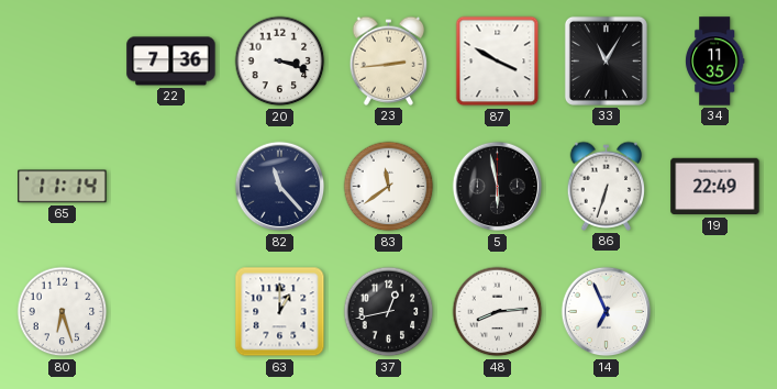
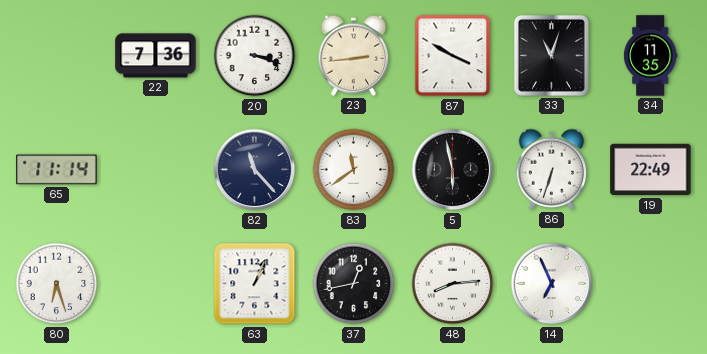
33: 11:05 -> 11:03 (551, 55)
63: 1:00 -> 1:04 (255, 284)
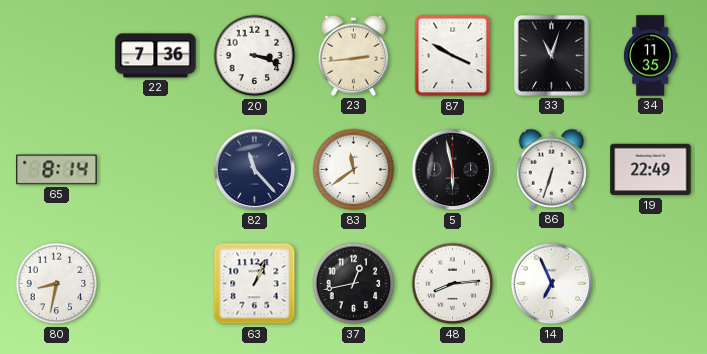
65: 11:14 -> 8:14 (57, 170)
80: 6:27 -> 8:32 (57, 284)
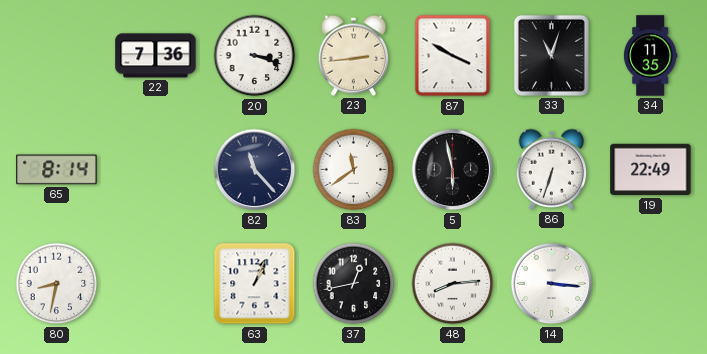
14: 6:56 -> 3:16 (552, 284)
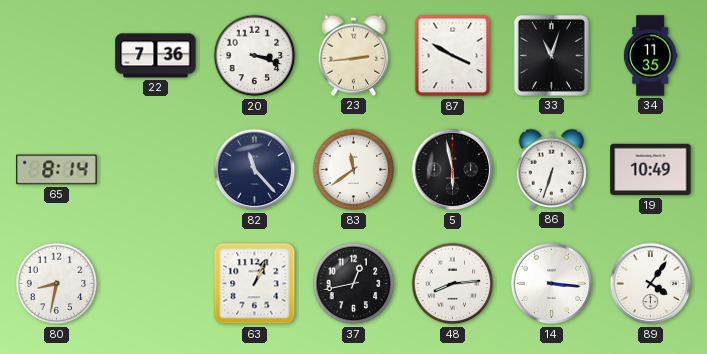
19: 22:49 -> 10:49 (651, 170)
89: none -> 4:06 (651, 284)
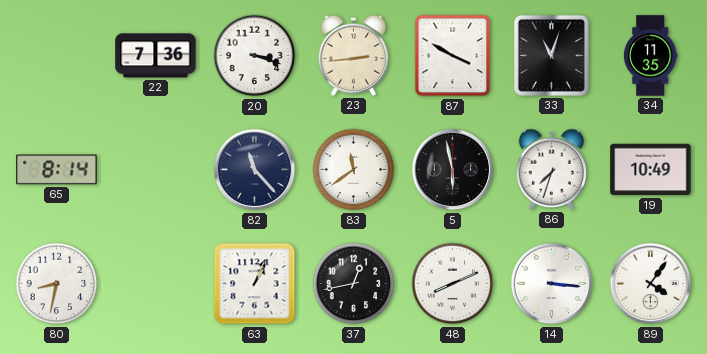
86: 6:33 -> 7:33 (552, 169)
48: 8:14 -> 8:11 (453, 284)
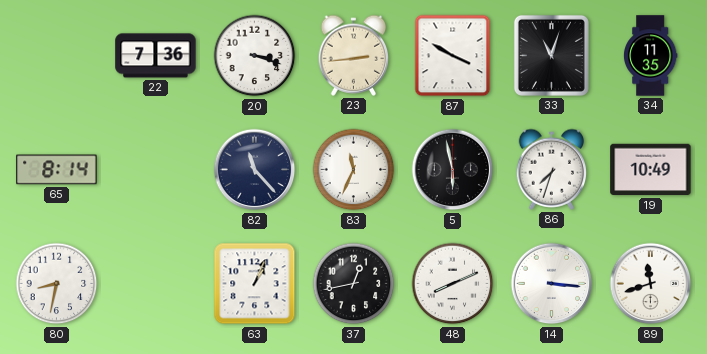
83: 11:39 -> 11:34 (354, 170)
89: 4:06 -> 11:42 (651, 284)
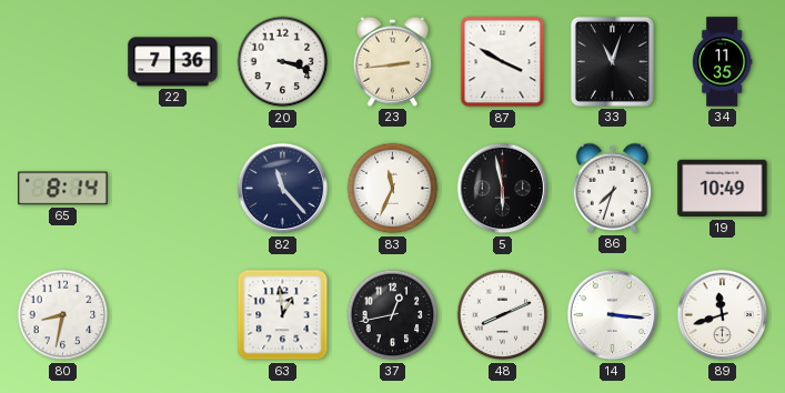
63: 1:04 -> 12:59 (283, 315)
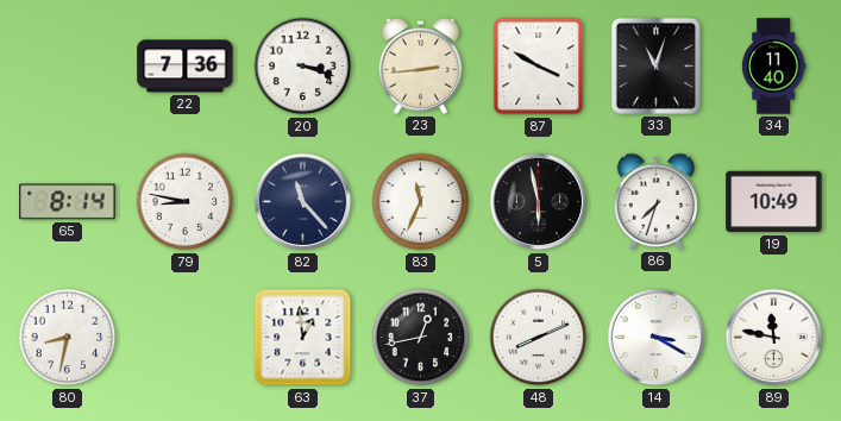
34: 11:35 -> 11:40 (773, 67)
79: none -> 8:47 (186, 202)
14: 3:16 -> 3:20 (657, 338)
89: 11:42 -> 11:47 (774, 338)
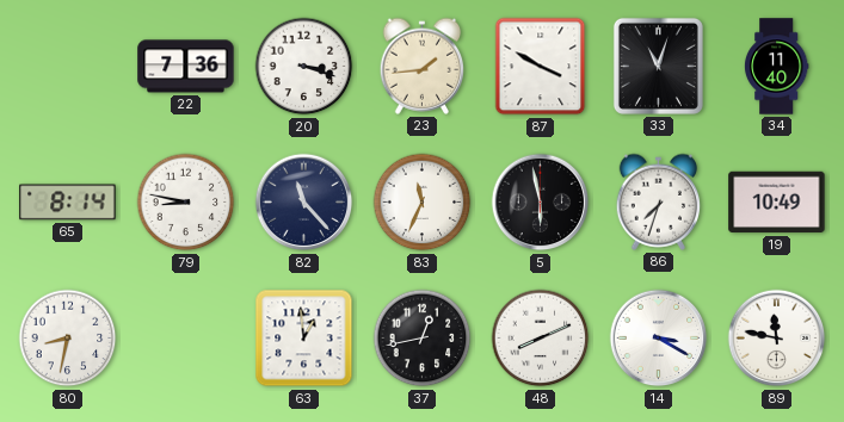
23: 2:44 -> 1:44 (423, 66)
